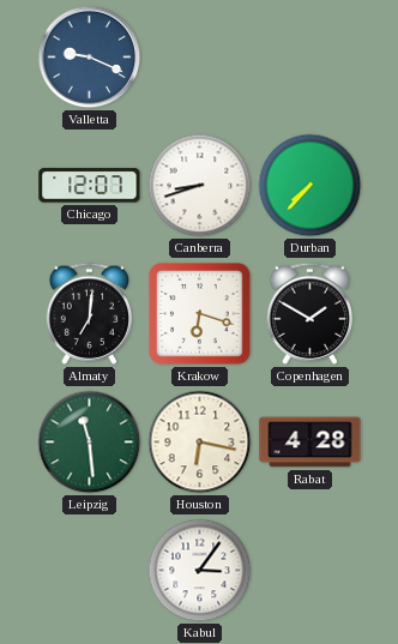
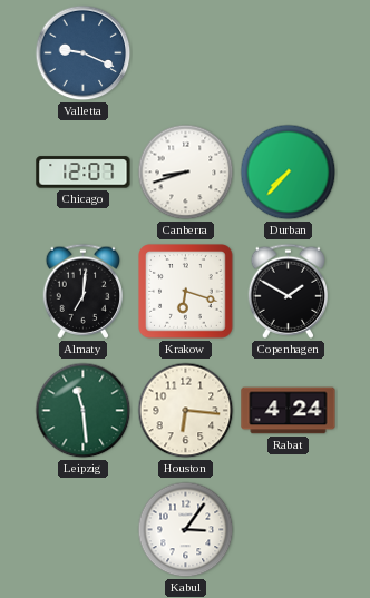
Houston: 6:17 -> 6:16 (186, 411)
Rabat: 4:28 -> 4:24 (289, 411)
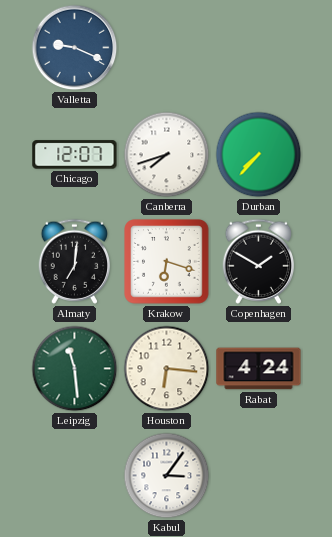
Canberra: 8:42 -> 7:42 (167, 155)
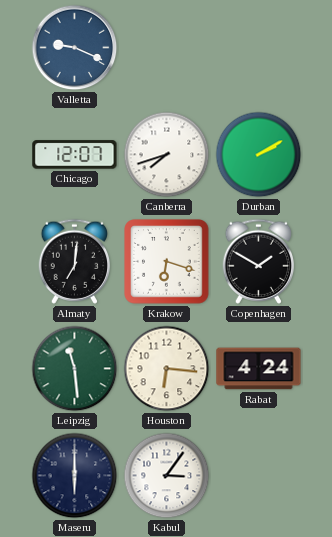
Durban: 7:37 -> 2:10 (259, 155)
Maseru: none -> 6:00 (75, 476)
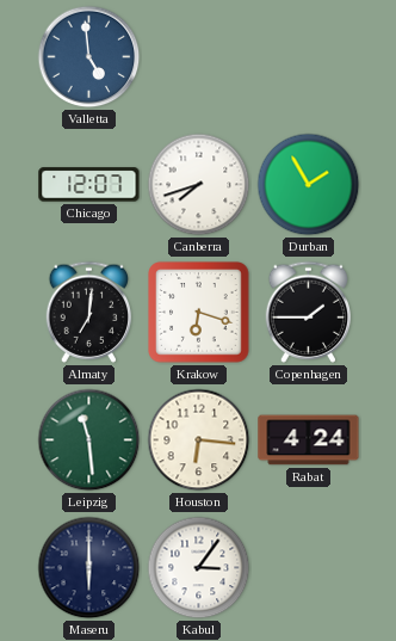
Valletta: 9:19 -> 4:59 (89, 57)
Durban: 2:10 -> 1:55 (309, 185)
Copenhagen: 1:50 -> 1:45 (309, 312)
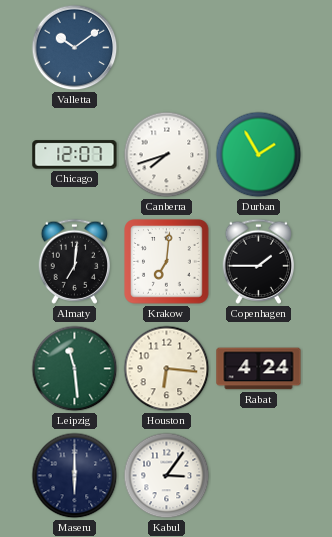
Valletta: 4:59 -> 10:09 (75, 48)
Krakow: 6:18 -> 7:01 (167, 262)
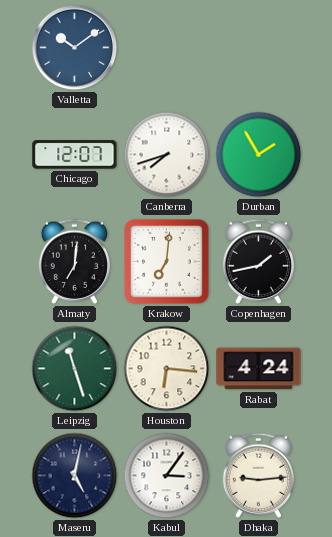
Copenhagen: 1:45 -> 1:43 (259, 261)
Leipzig: 11:29 -> 11:27 (75, 369)
Maseru: 6:00 -> 5:02 (75, 476)
Dhaka: none -> 9:14 (259, 475)
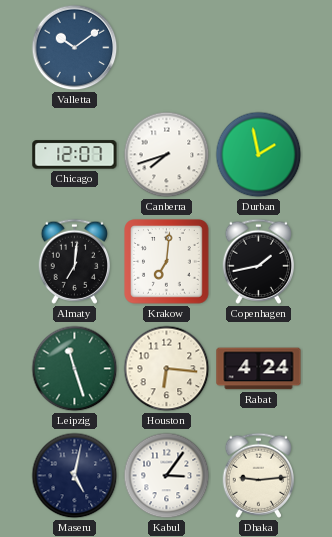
Durban: 1:55 -> 1:58 (259, 155)
